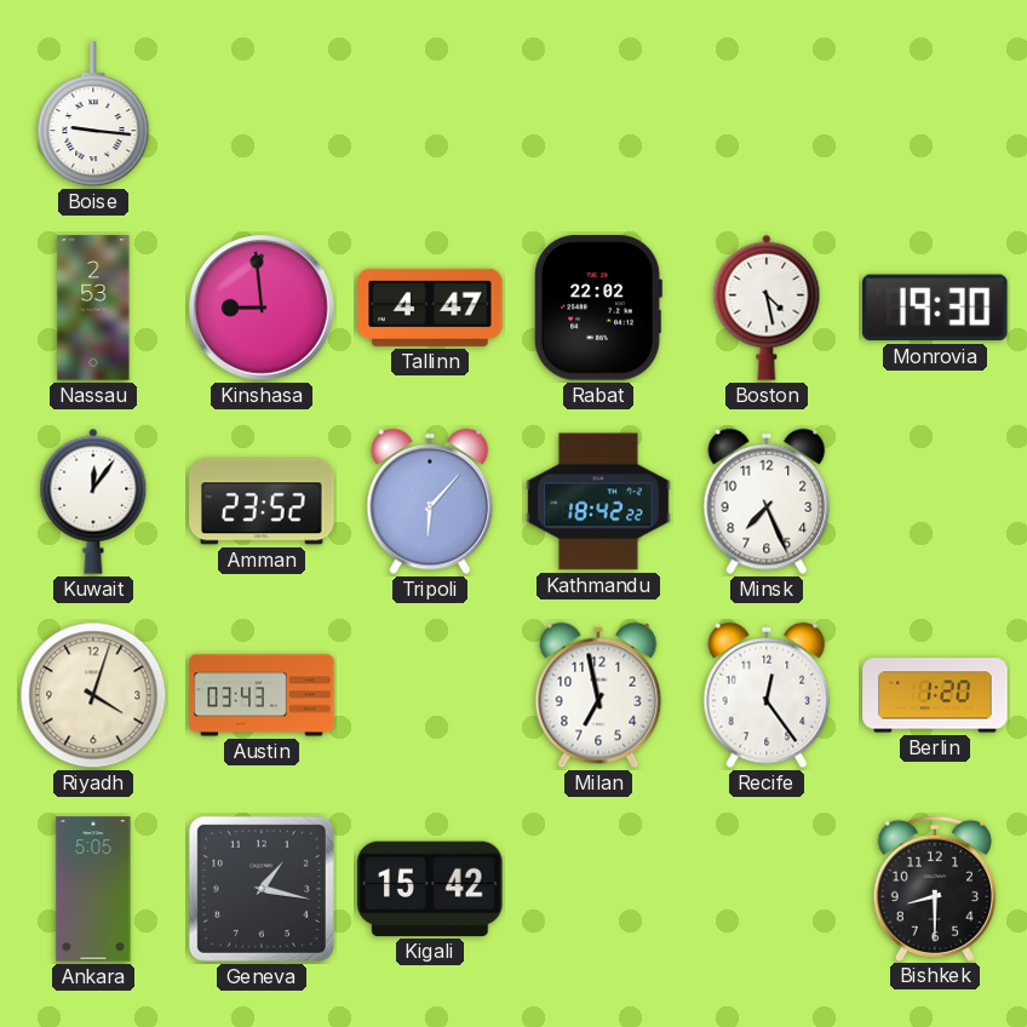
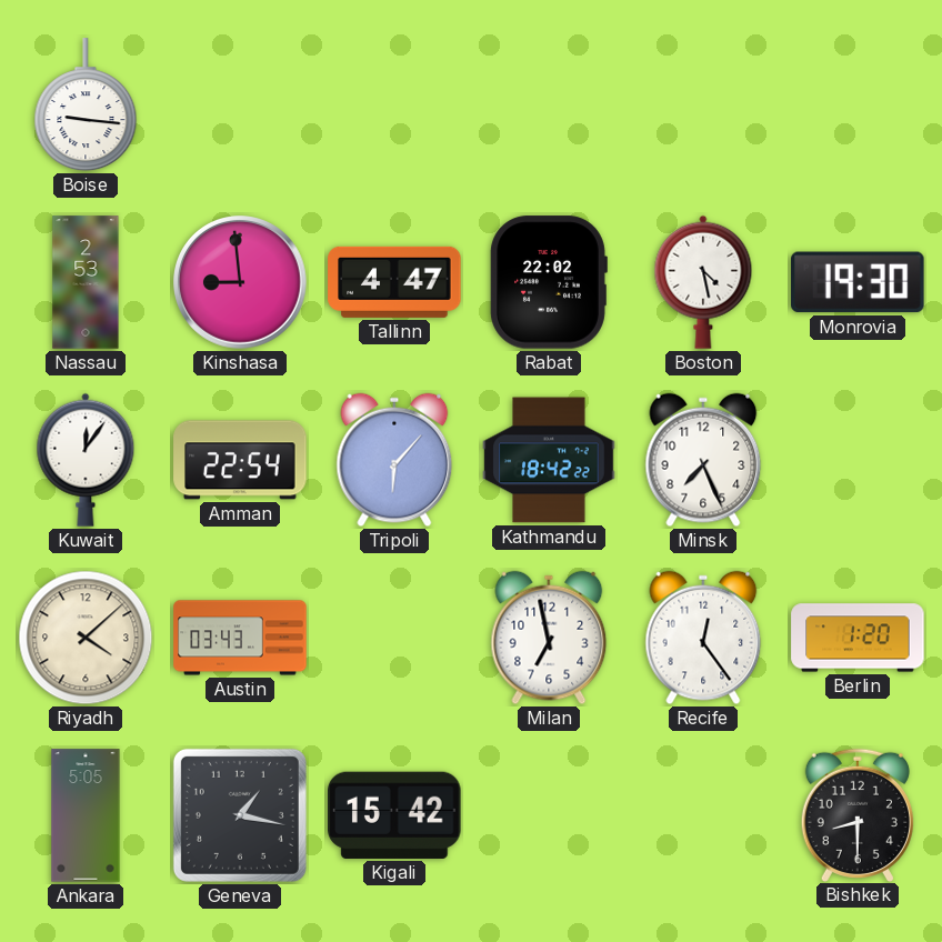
Amman: 23:52 -> 22:54 (240, 460)
Riyadh: 4:03 -> 4:08 (86, 638)
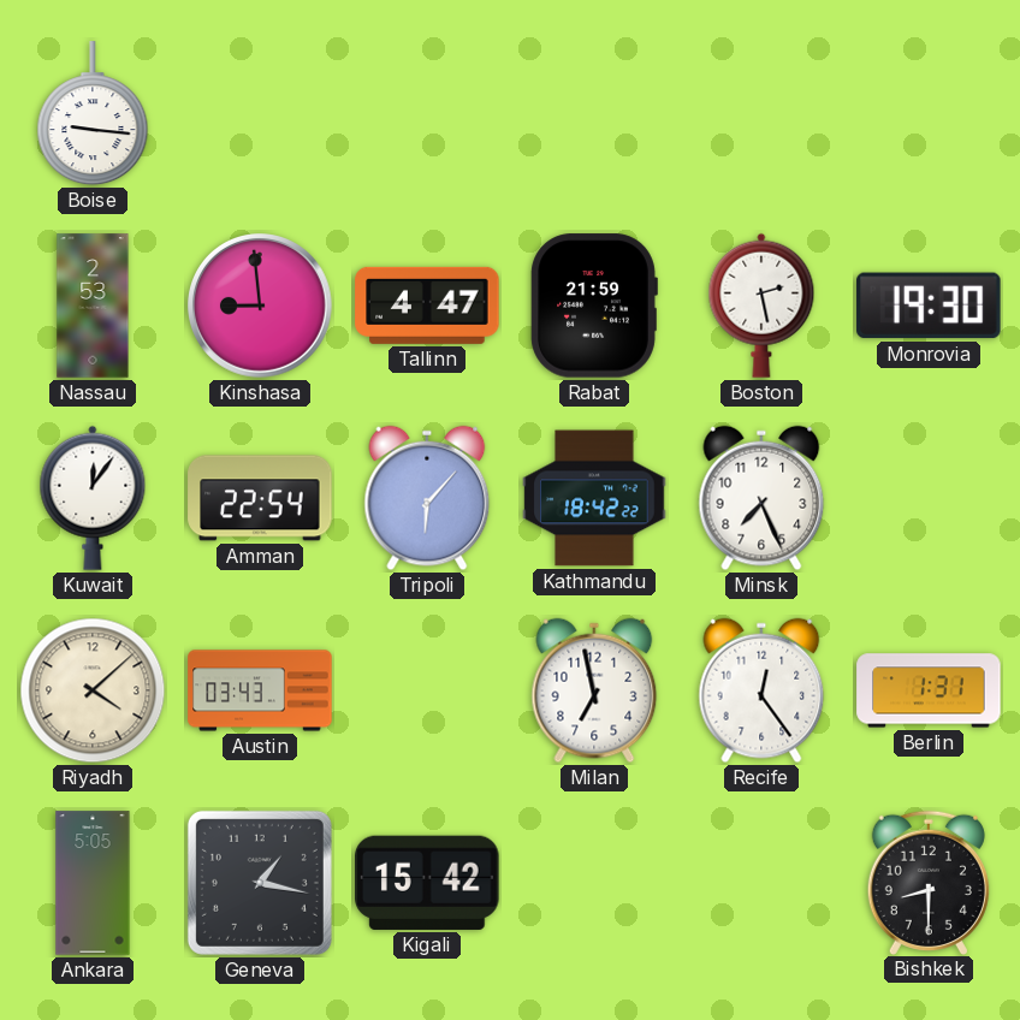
Rabat: 22:02 -> 21:59 (594, 306)
Boston: 4:28 -> 2:28 (761, 306)
Berlin: 1:20 -> 1:31 (929, 690)
